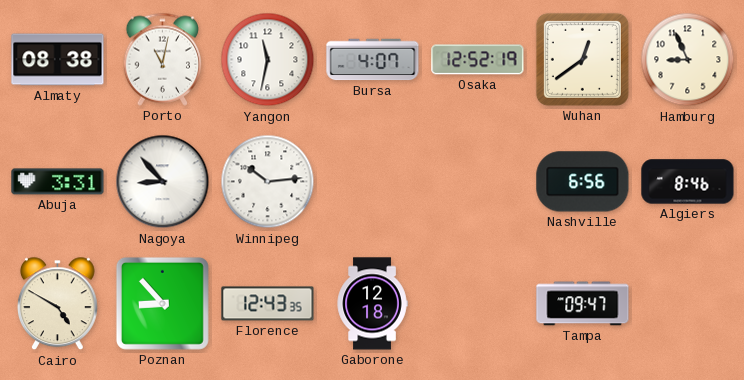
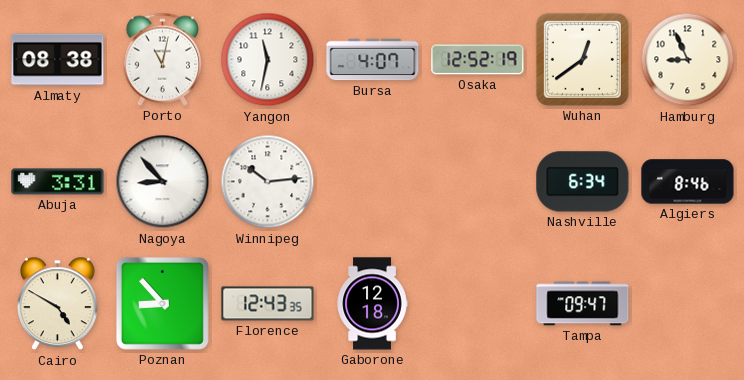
Nashville: 6:56 -> 6:34 (583, 182)
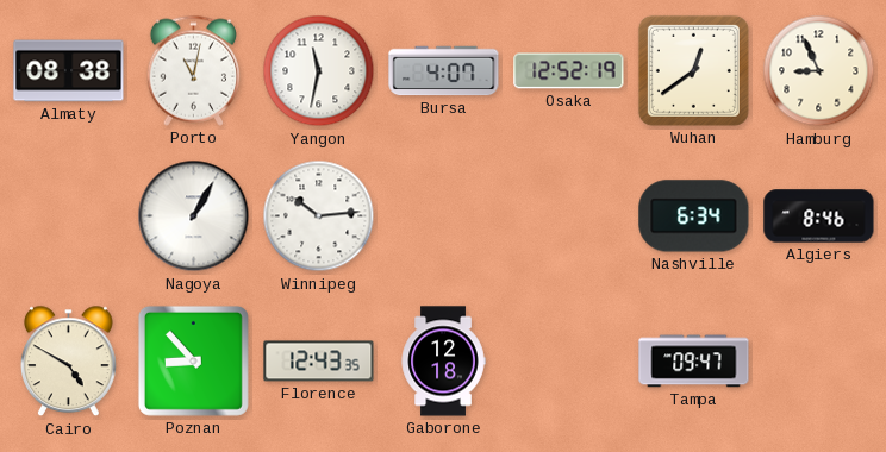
Abuja: 3:31 -> none (58, 182)
Nagoya: 8:53 -> 1:05 (194, 216)
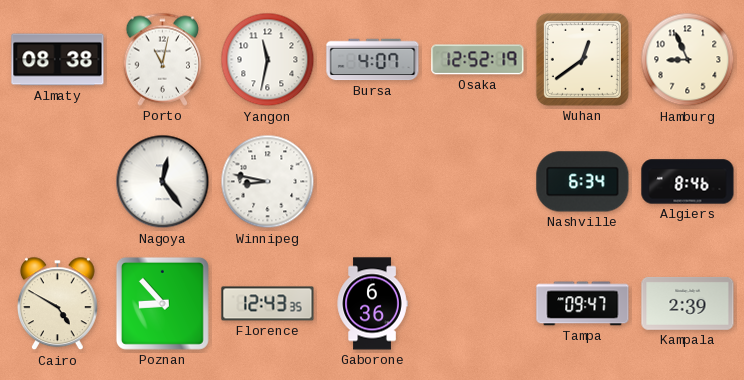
Nagoya: 1:05 -> 12:24 (163, 182)
Winnipeg: 10:14 -> 8:47 (268, 182)
Gaborone: 12:18 -> 6:36 (372, 304)
Kampala: none -> 2:39 (688, 303)
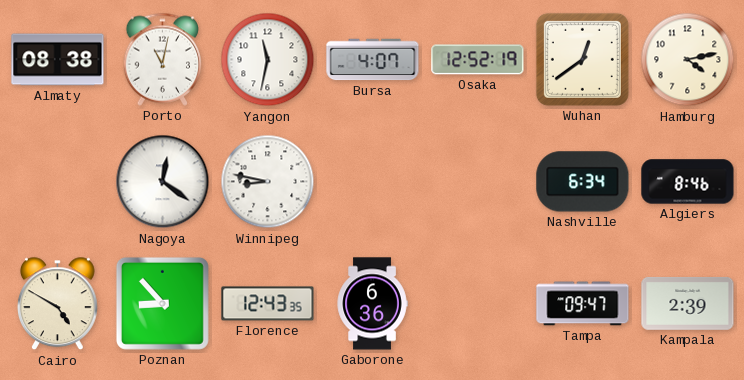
Hamburg: 8:56 -> 4:13 (688, 60)
Nagoya: 12:24 -> 12:21 (163, 182)
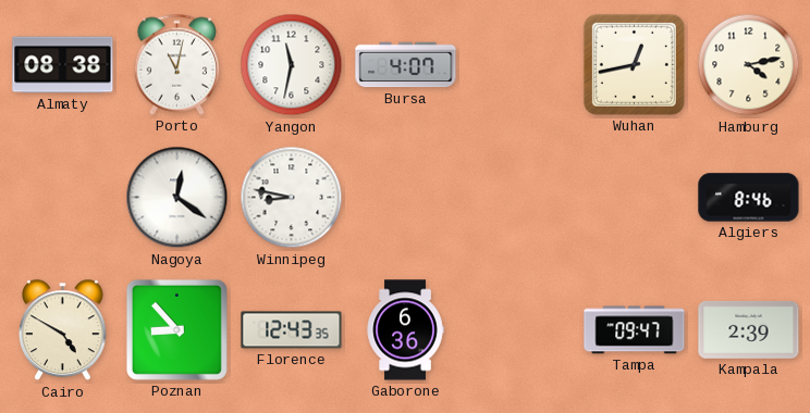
Osaka: 12:52 -> none (478, 60)
Wuhan: 12:39 -> 12:43 (634, 64)
Nashville: 6:34 -> none (583, 182)
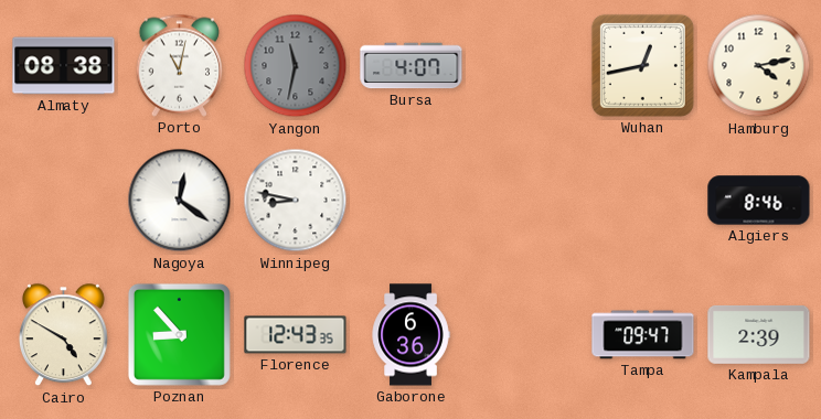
Yangon dial: white -> grey (296, 66)
